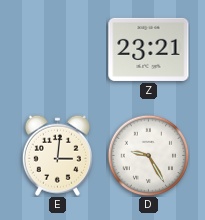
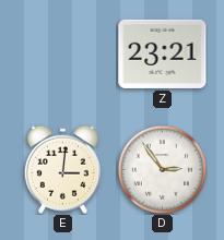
D: 9:25 -> 2:54 (162, 169)
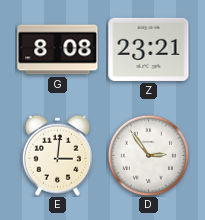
G: none -> 8:08 (58, 50)
